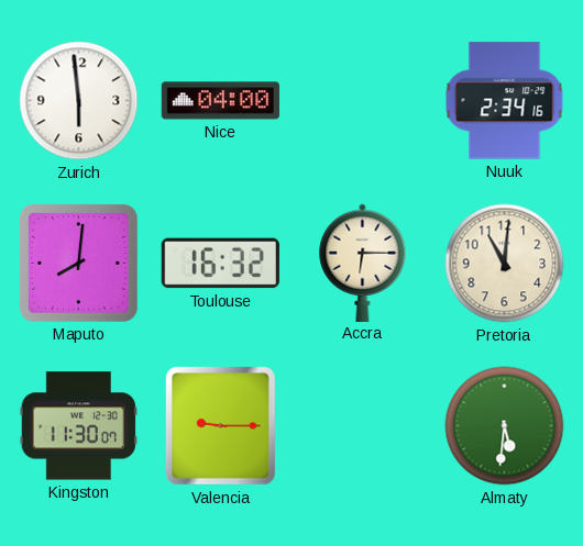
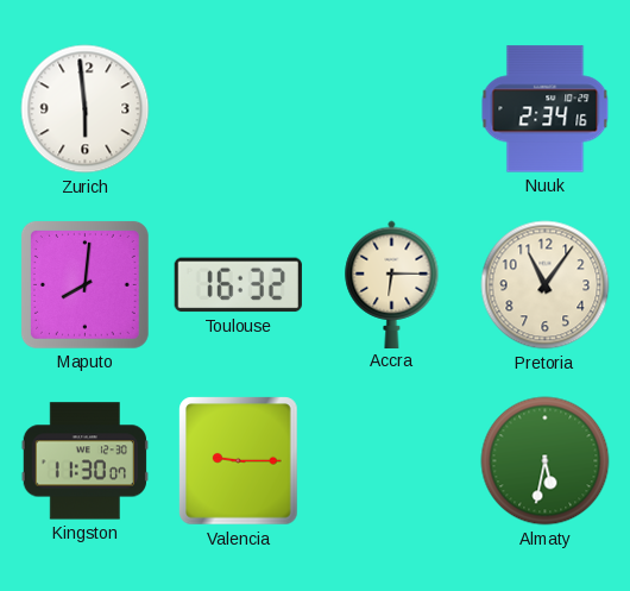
Nice: 04:00 -> none (220, 101)
Pretoria: 11:01 -> 11:06 (546, 285)
Almaty: 5:31 -> 5:32 (546, 461)
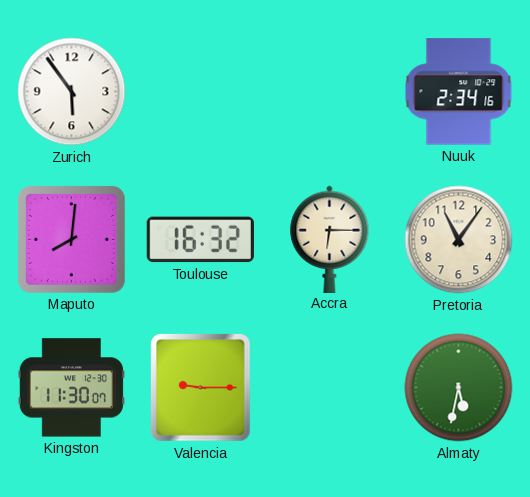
Zurich: 5:59 -> 5:54 (72, 92)
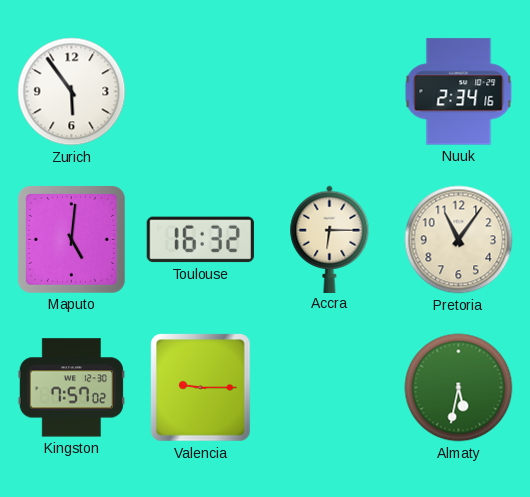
Maputo: 8:01 -> 5:01 (71, 239)
Kingston: 11:30 -> 7:57 (71, 388)
